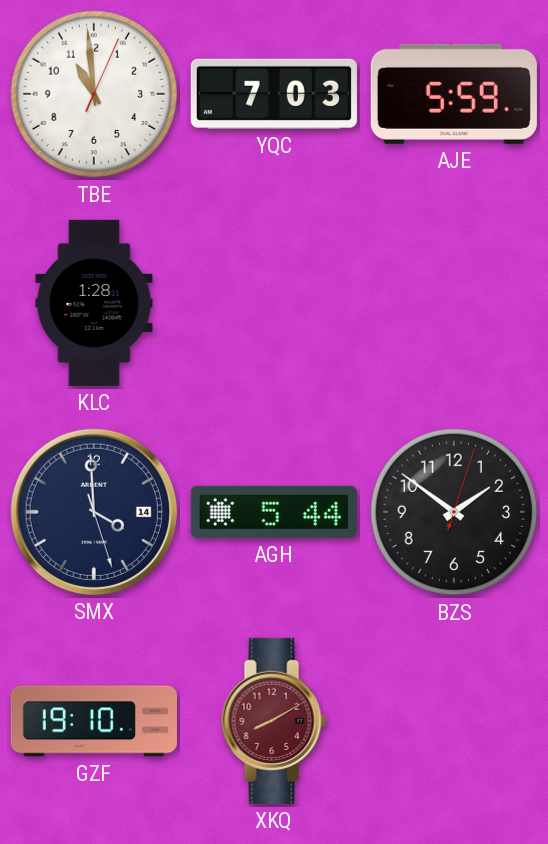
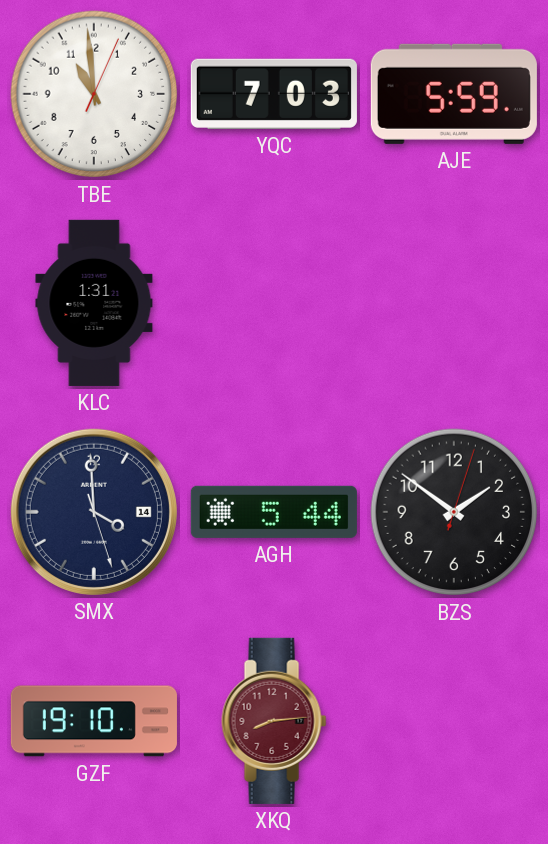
KLC: 1:28 -> 1:31 (94, 303)
XKQ: 8:10 -> 8:14 (274, 721)
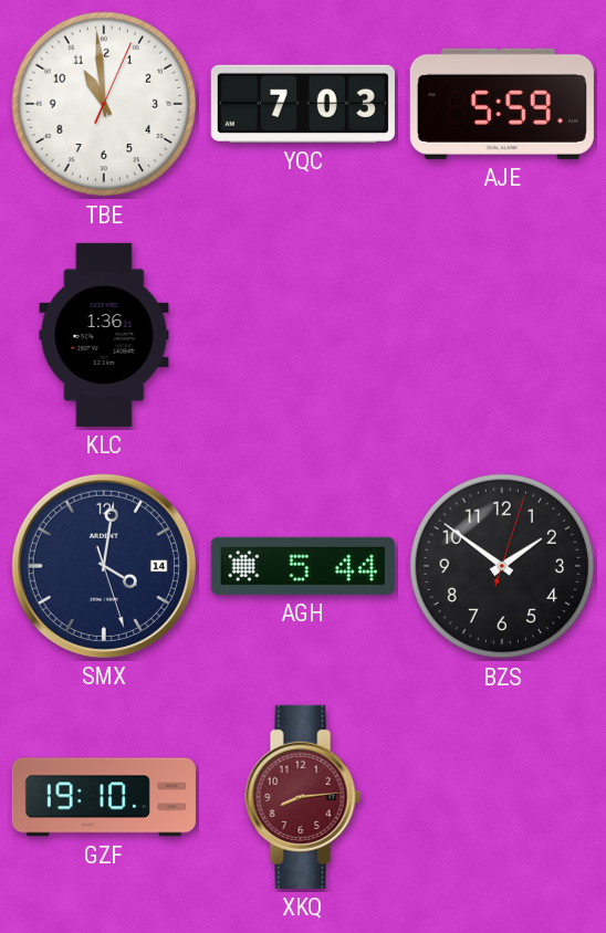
KLC: 1:31 -> 1:36 (104, 335)
SMX: 3:59 -> 4:01 (104, 566)
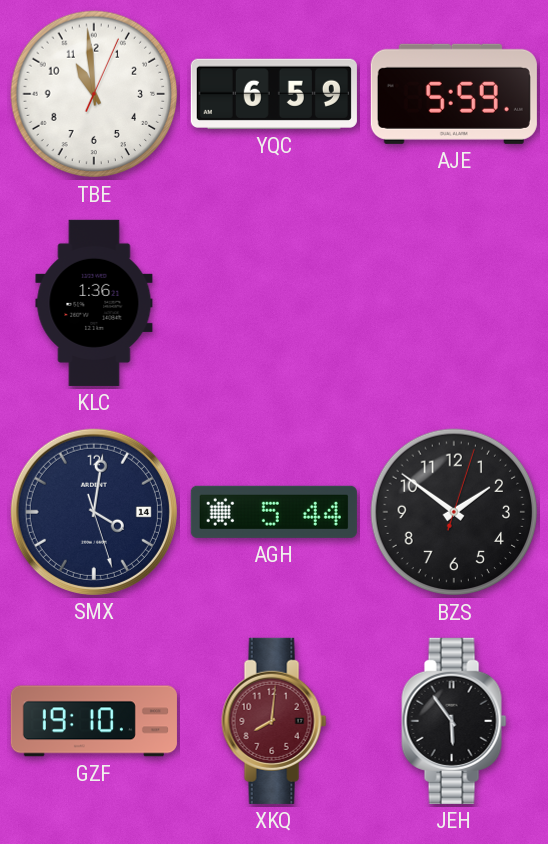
YQC: 7:03 -> 6:59 (274, 94)
XKQ: 8:14 -> 8:01 (274, 721)
JEH: none -> 5:54 (454, 721)
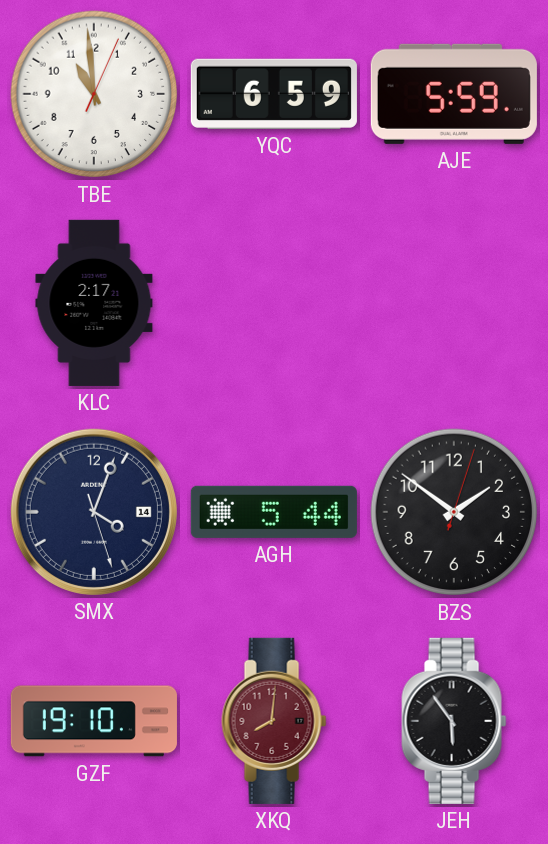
KLC: 1:36 -> 2:17 (94, 303)
SMX: 4:01 -> 4:03 (94, 512)
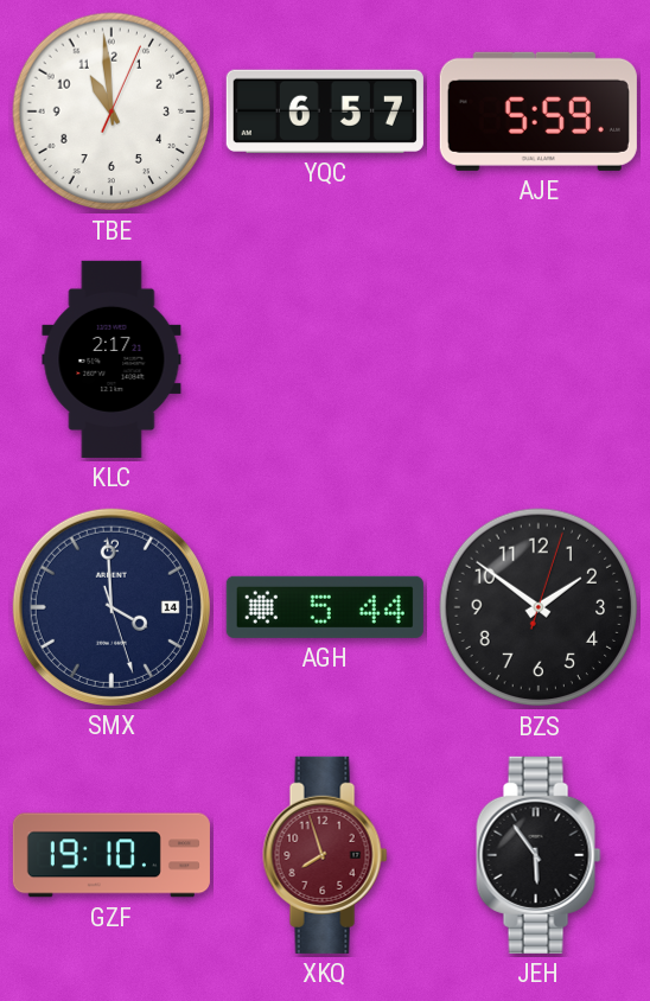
YQC: 6:59 -> 6:57 (325, 111)
SMX: 4:03 -> 3:59 (111, 607)
XKQ: 8:01 -> 7:57 (325, 855)
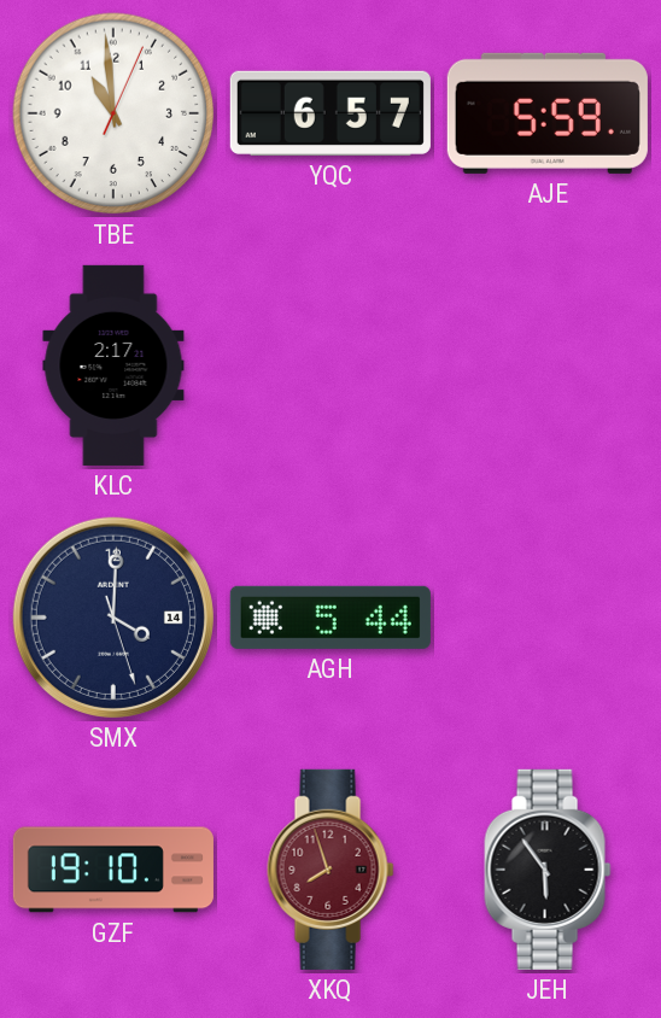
SMX: 3:59 -> 4:00 (113, 618)
BZS: 1:51 -> none (539, 607)
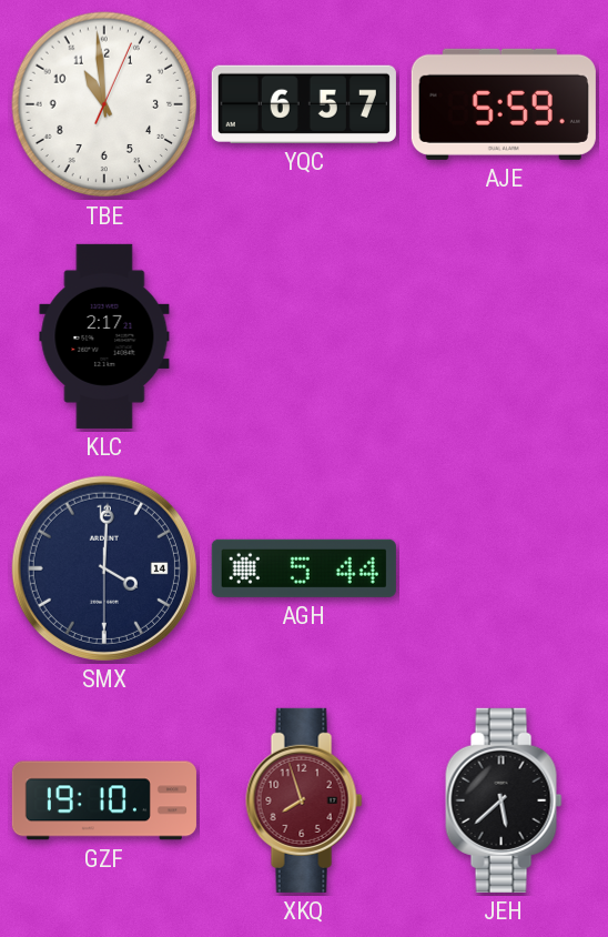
SMX: 4:00:27 -> 4:00:30 (104, 568)
JEH: 5:54 -> 5:38 (504, 800)
